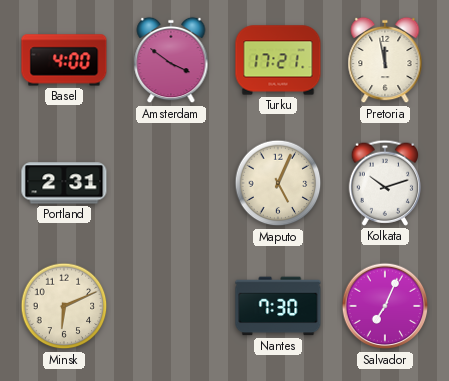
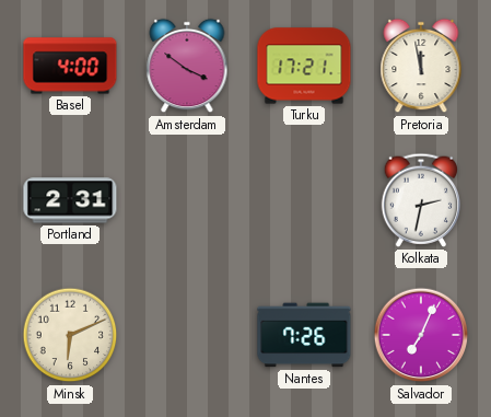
Maputo: 5:04 -> none (278, 183)
Kolkata: 10:12 -> 2:32 (421, 200)
Nantes: 7:30 -> 7:26 (304, 335)
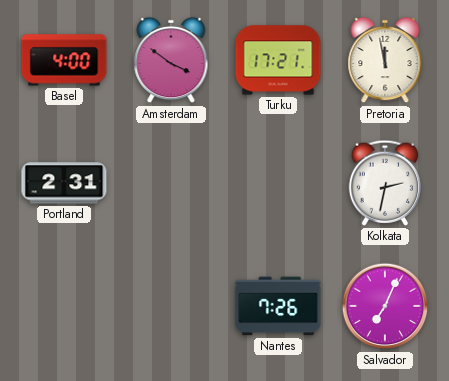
Minsk: 6:11 -> none (70, 335)
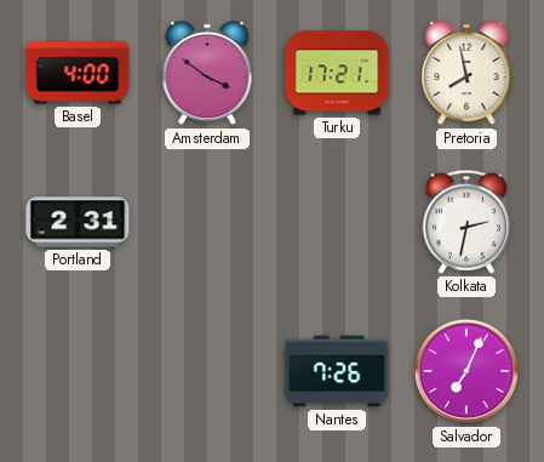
Pretoria: 11:58 -> 7:58 (466, 73)
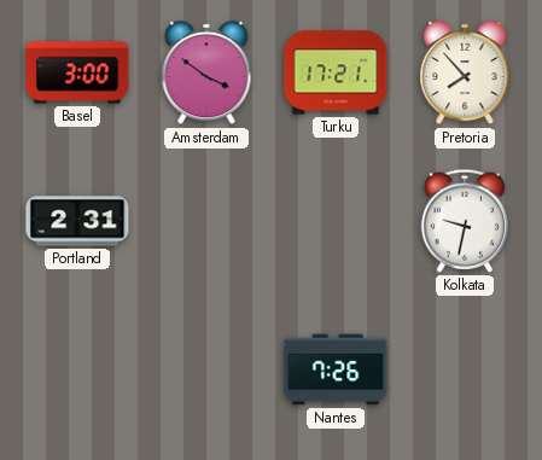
Basel: 4:00 -> 3:00 (77, 72)
Pretoria: 7:58 -> 7:53 (465, 72)
Kolkata: 2:32 -> 9:32 (465, 221)
Salvador: 7:04 -> none (466, 371)
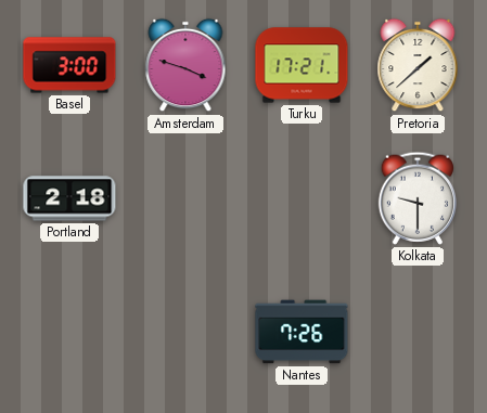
Amsterdam: 3:51 -> 3:48 (185, 65)
Pretoria: 7:53 -> 1:38 (418, 65)
Portland: 2:31 -> 2:18 (69, 198)
Kolkata: 9:32 -> 9:30 (418, 198)
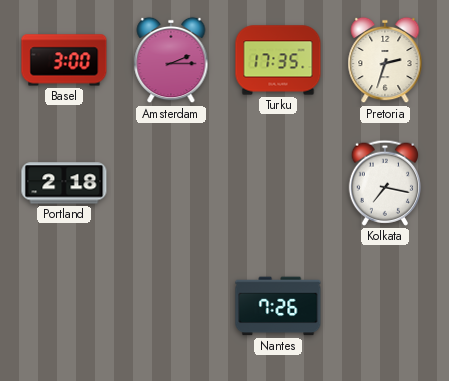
Amsterdam: 3:48 -> 2:15 (171, 60)
Turku: 17:21 -> 17:35 (278, 60)
Pretoria: 1:38 -> 2:33 (385, 60)
Kolkata: 9:30 -> 7:17 (385, 183)
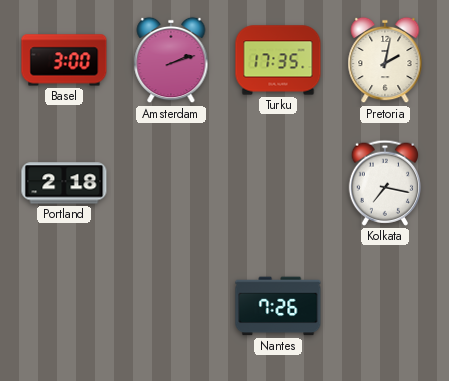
Amsterdam: 2:15 -> 2:12 (171, 60)
Pretoria: 2:33 -> 2:02 (385, 60)
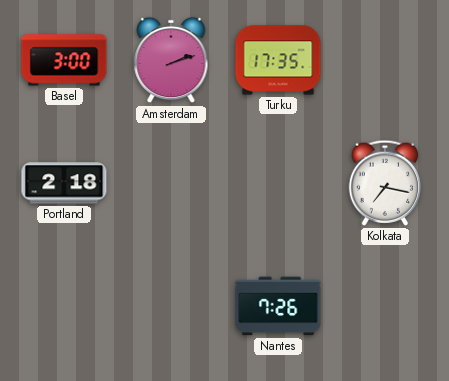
Pretoria: 2:02 -> none (385, 60)
